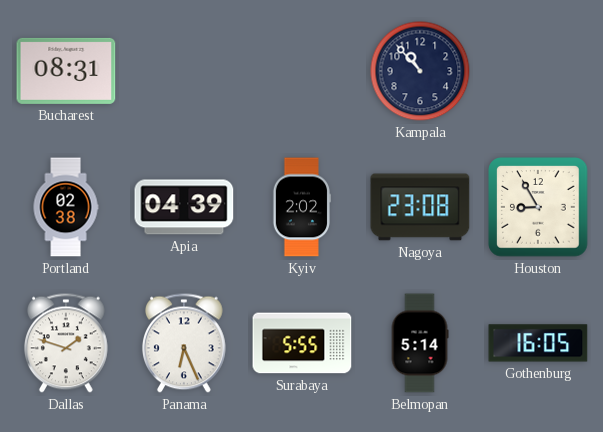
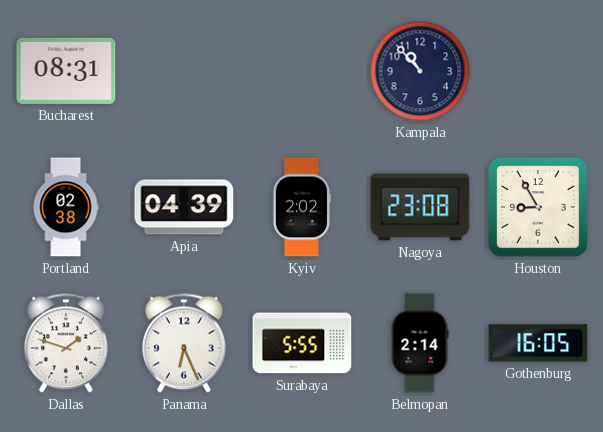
Belmopan: 5:14 -> 2:14 (420, 343)
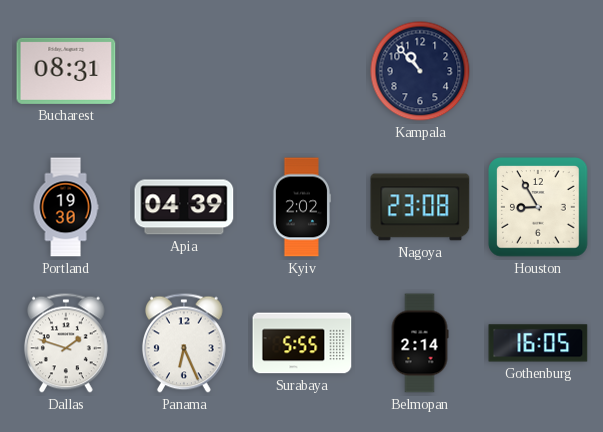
Portland: 02:38 -> 19:30 (66, 207)
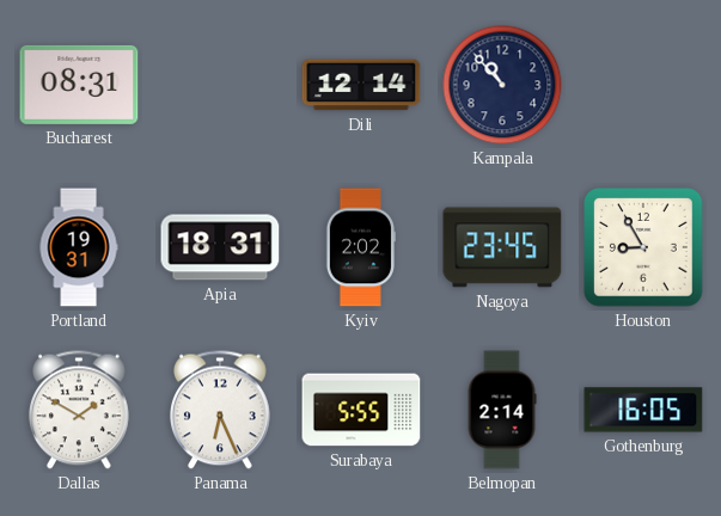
Dili: none -> 12:14 (361, 85)
Portland: 19:30 -> 19:31 (79, 247)
Apia: 04:39 -> 18:31 (220, 247)
Nagoya: 23:08 -> 23:45 (502, 247)
Dallas: 1:48 -> 1:50 (79, 410)
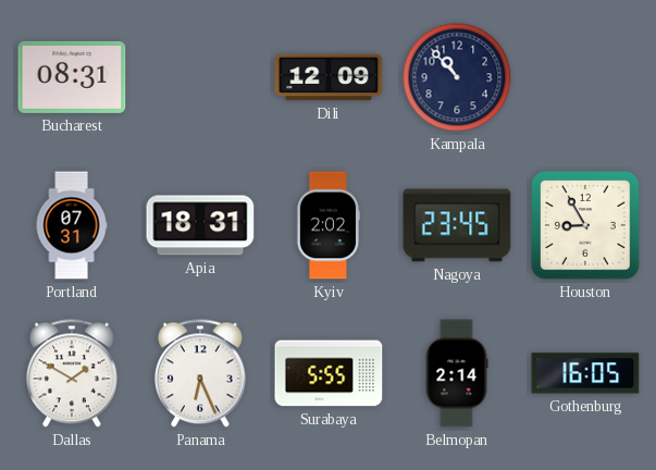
Dili: 12:14 -> 12:09 (329, 77)
Portland: 19:31 -> 07:31 (72, 225)
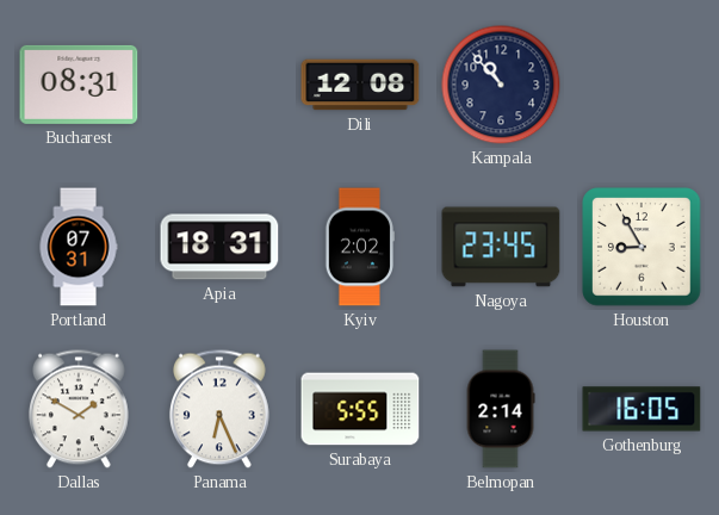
Dili: 12:09 -> 12:08 (360, 85)
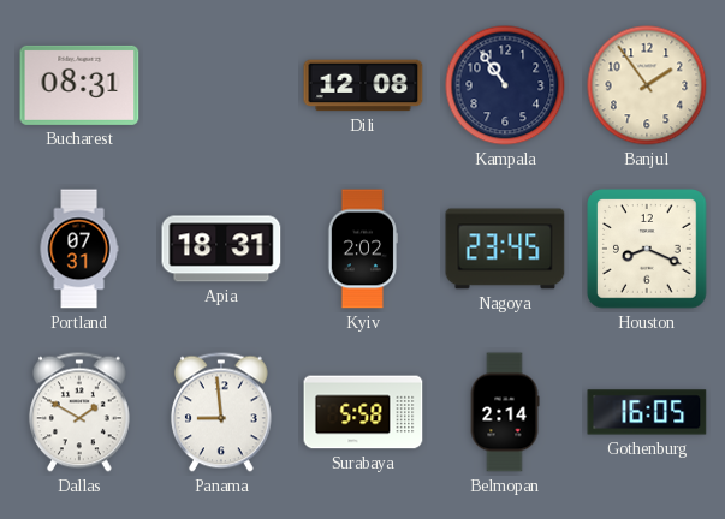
Kampala: 10:53 -> 10:54 (505, 85)
Banjul: none -> 1:54 (647, 85)
Houston: 8:55 -> 8:19 (647, 249)
Panama: 6:26 -> 8:59 (221, 412)
Surabaya: 5:55 -> 5:58 (363, 412)
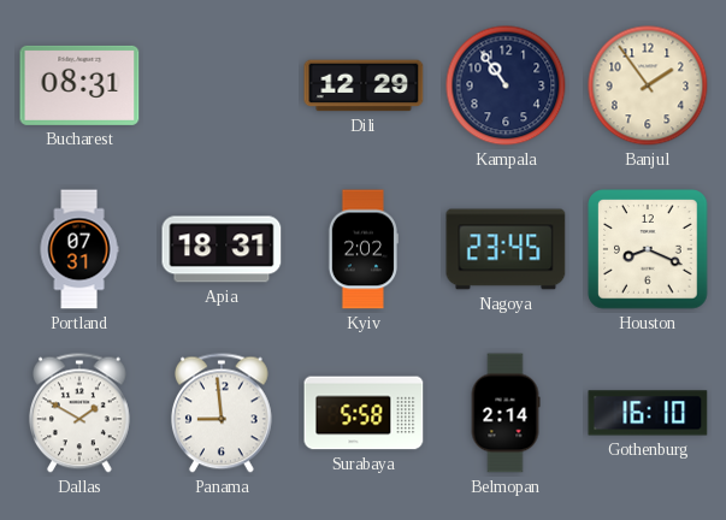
Dili: 12:08 -> 12:29 (364, 85)
Gothenburg: 16:05 -> 16:10 (648, 413)
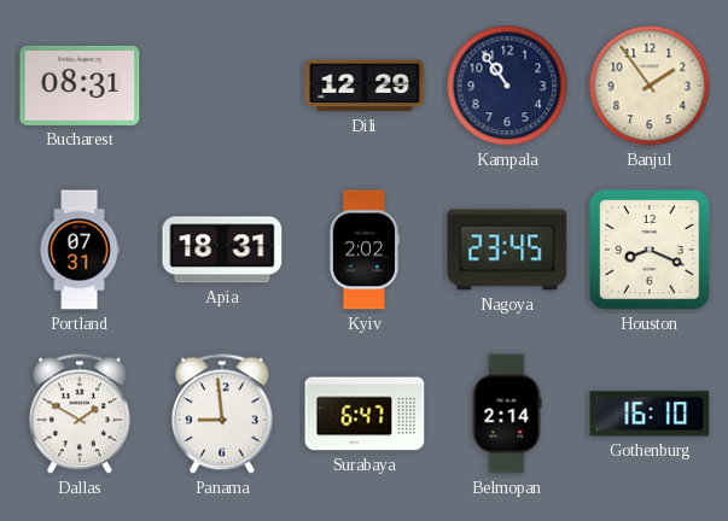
Surabaya: 5:58 -> 6:47 (365, 414)
